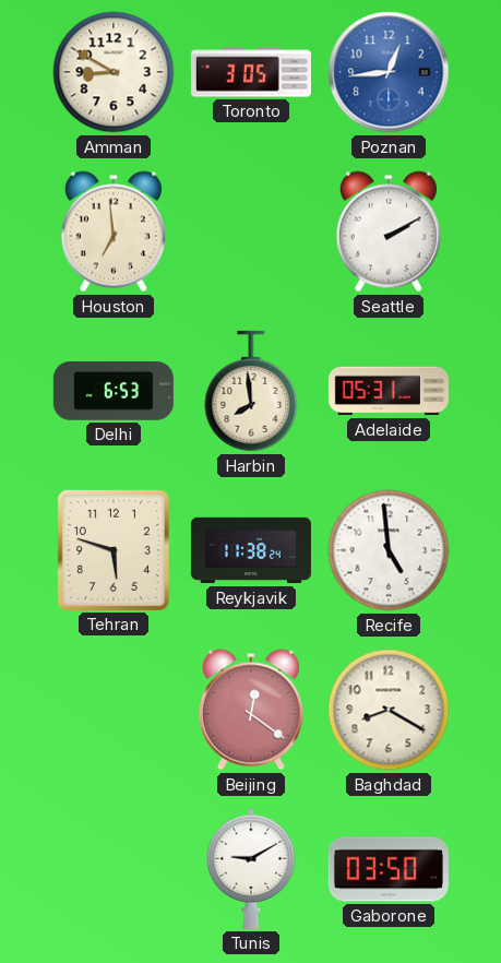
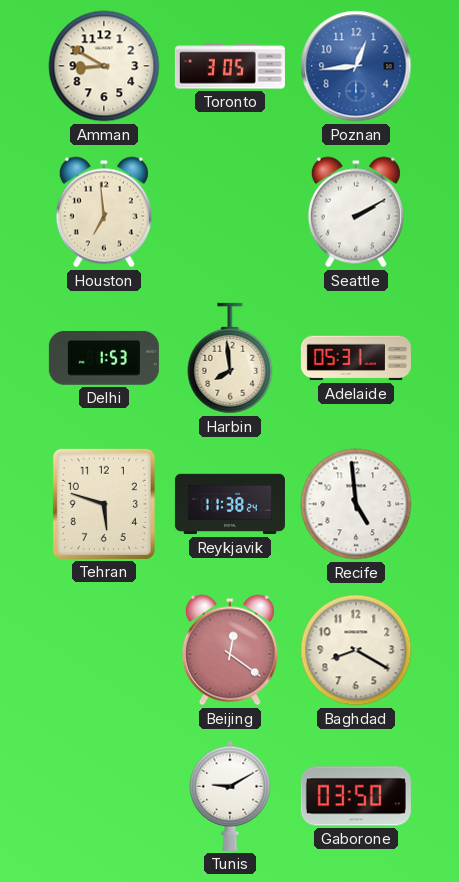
Delhi: 6:53 -> 1:53 (104, 358)
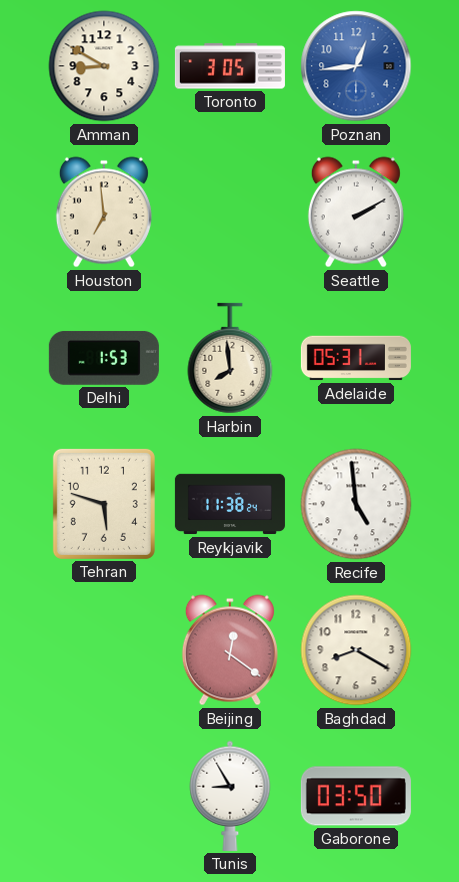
Tunis: 9:10 -> 8:55 (230, 796)
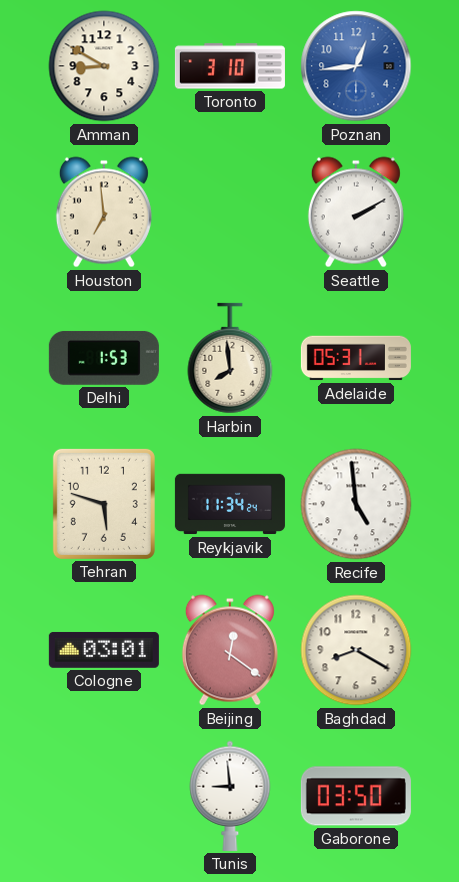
Toronto: 3:05 -> 3:10 (230, 66)
Reykjavik: 11:38 -> 11:34 (230, 504)
Cologne: none -> 03:01 (104, 650)
Tunis: 8:55 -> 8:59 (230, 796)
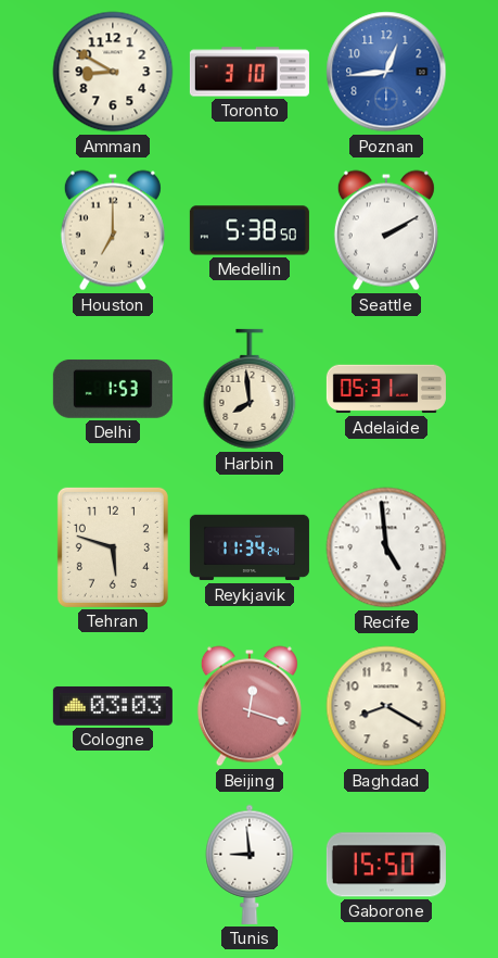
Houston: 6:59 -> 7:00 (113, 230)
Medellin: none -> 5:38 (250, 230)
Cologne: 03:01 -> 03:03 (113, 706)
Beijing: 12:21 -> 12:18 (250, 706)
Gaborone: 03:50 -> 15:50 (386, 865)
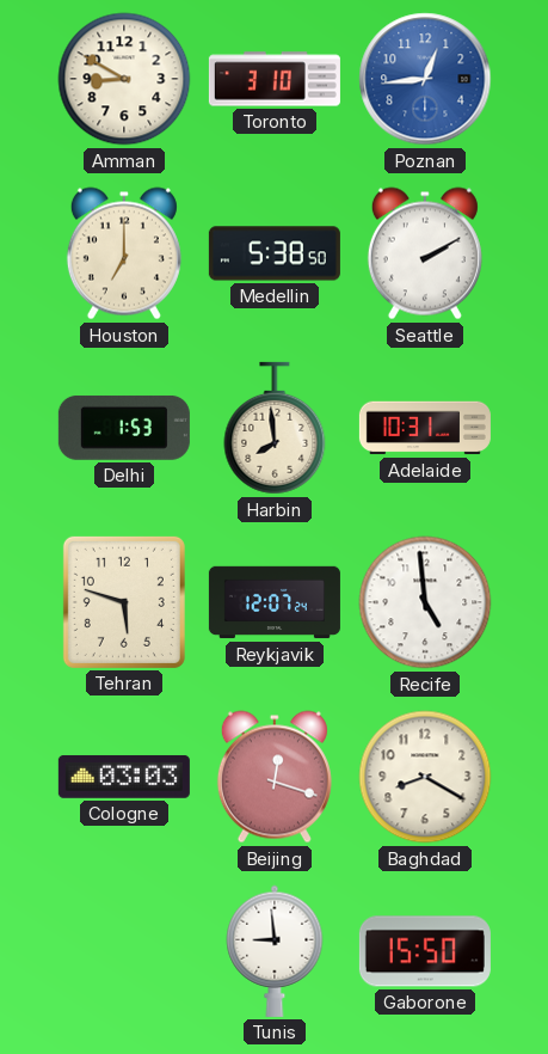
Adelaide: 05:31 -> 10:31 (425, 428)
Reykjavik: 11:34 -> 12:07 (275, 602)
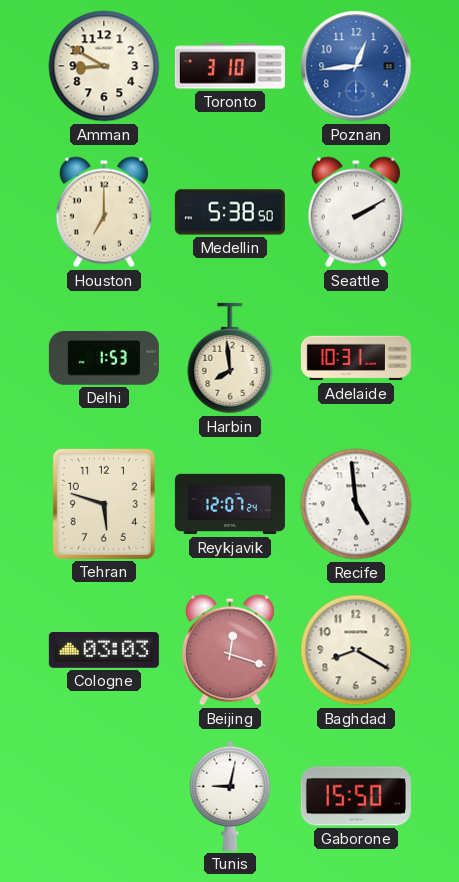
Tunis: 8:59 -> 9:02 (230, 796)
